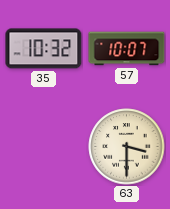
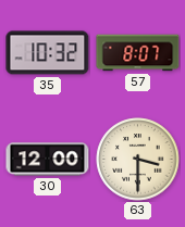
57: 10:07 -> 8:07 (138, 53)
30: none -> 12:00 (48, 160)
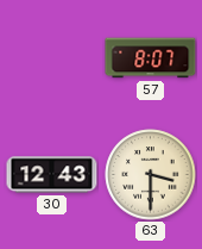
35: 10:32 -> none (48, 53)
30: 12:00 -> 12:43 (52, 175)
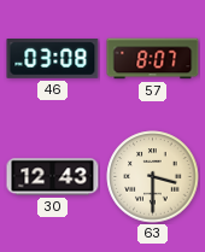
46: none -> 03:08 (53, 59)
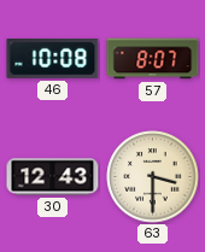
46: 03:08 -> 10:08 (53, 59)
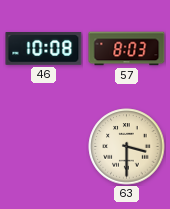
57: 8:07 -> 8:03 (127, 49)
30: 12:43 -> none (53, 177)
